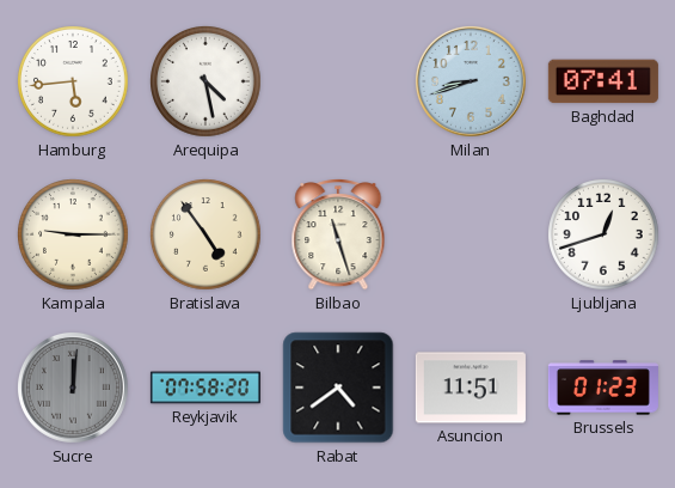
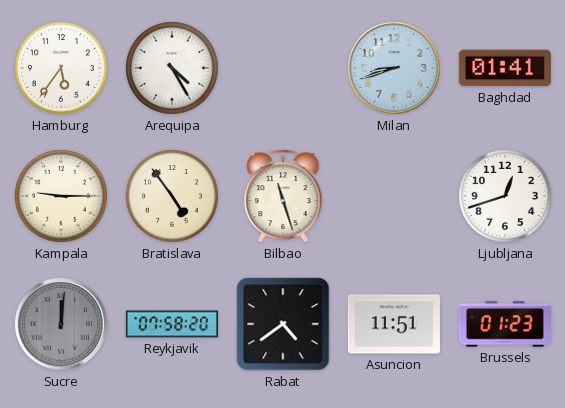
Hamburg: 5:44 -> 5:36 (62, 69)
Arequipa: 4:28 -> 4:25 (173, 69)
Baghdad: 07:41 -> 01:41 (505, 68)
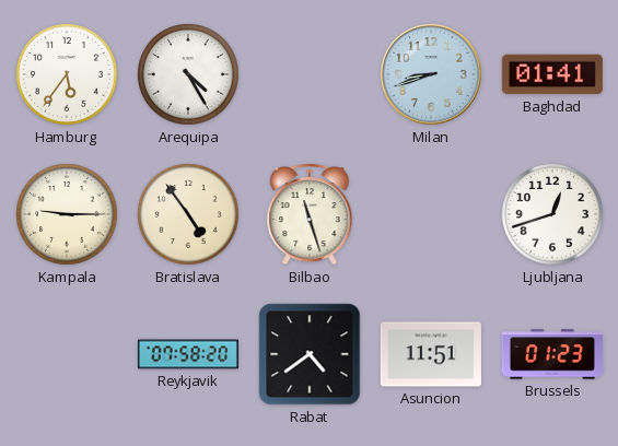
Sucre: 12:01 -> none (61, 324)
